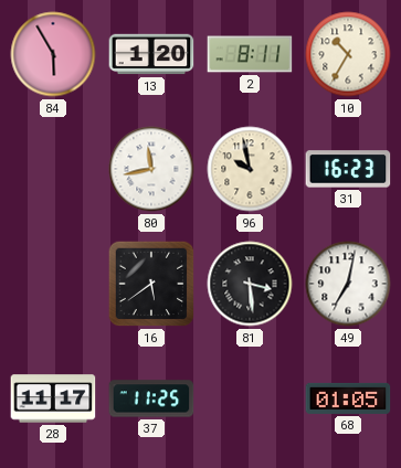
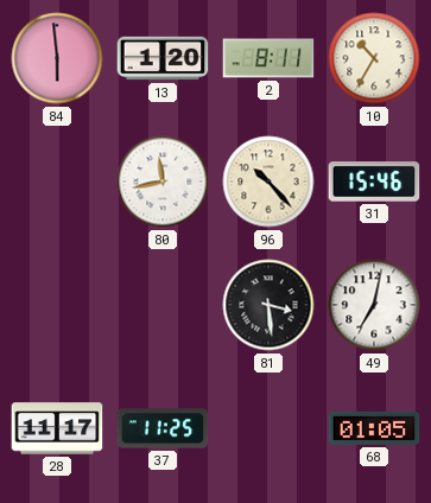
84: 5:55 -> 5:59 (57, 58)
96: 9:58 -> 10:23 (268, 182)
31: 16:23 -> 15:46 (374, 182)
16: 5:39 -> none (151, 284)
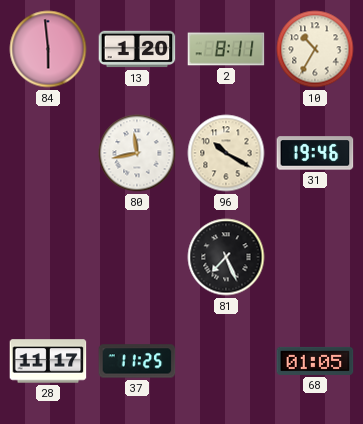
96: 10:23 -> 10:20 (226, 153)
31: 15:46 -> 19:46 (315, 153)
81: 3:29 -> 7:26 (226, 257)
49: 7:02 -> none (374, 305)
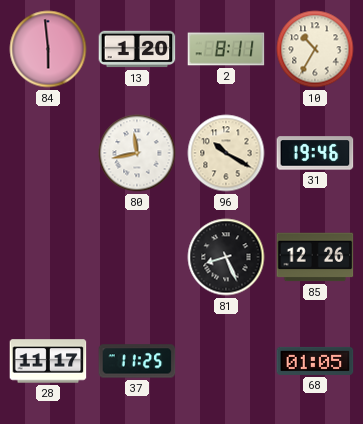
81: 7:26 -> 8:26 (226, 257)
85: none -> 12:26 (315, 257)
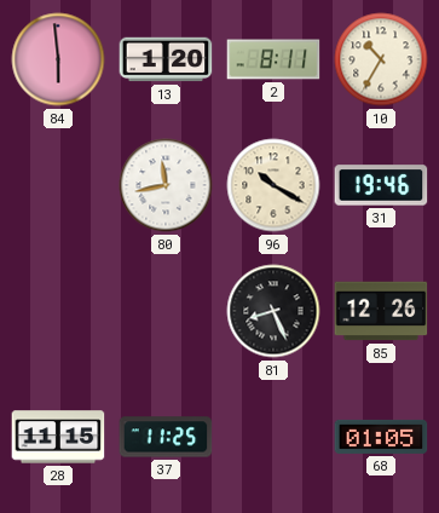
28: 11:17 -> 11:15 (58, 437)
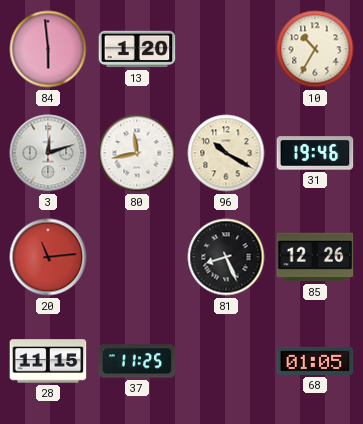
2: 8:11 -> none (273, 59)
3: none -> 12:12 (48, 153)
20: none -> 11:14 (48, 257)
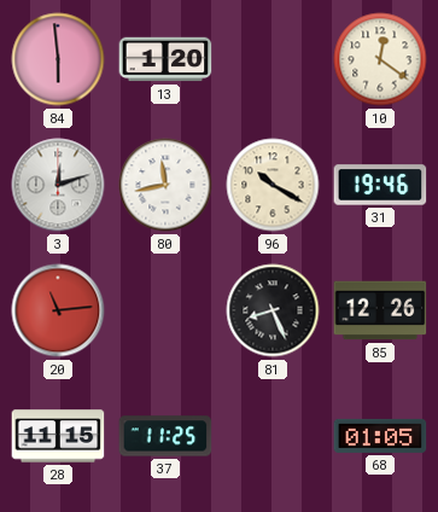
10: 10:35 -> 12:21 (380, 59)
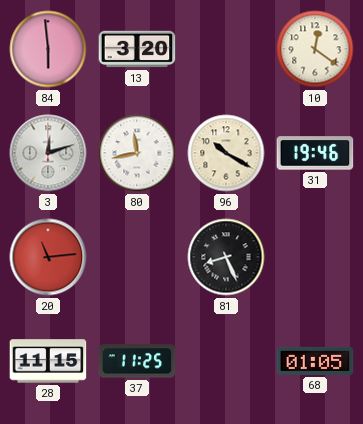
13: 1:20 -> 3:20 (137, 49)
85: 12:26 -> none (380, 310)
